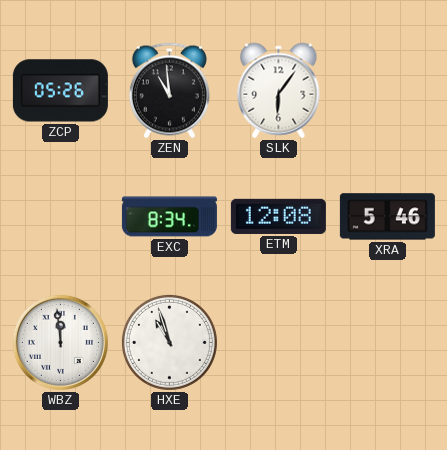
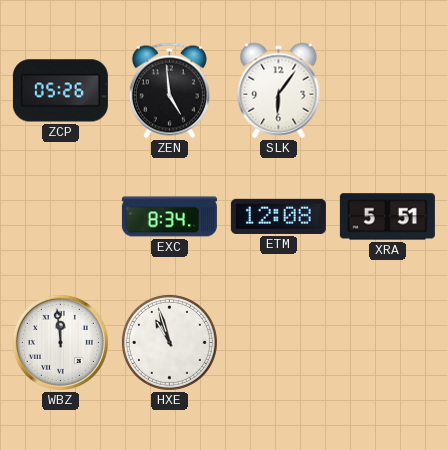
ZEN: 10:59 -> 4:59 (169, 91)
XRA: 5:46 -> 5:51 (387, 217)
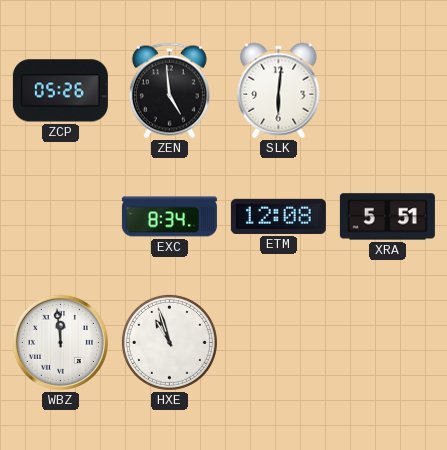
SLK: 6:06 -> 6:01 (279, 91)
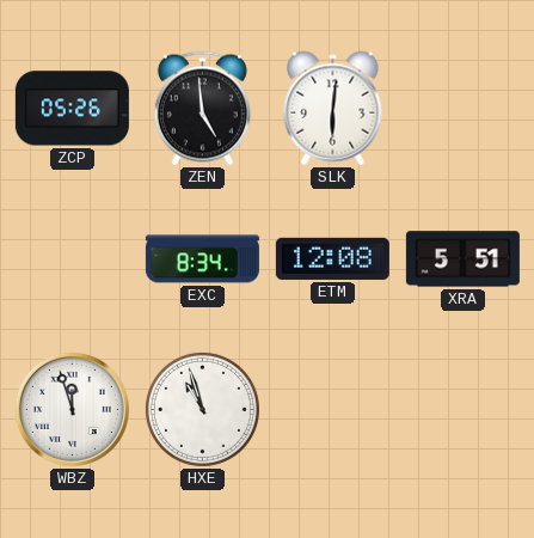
WBZ: 11:59 -> 11:57 (72, 409)
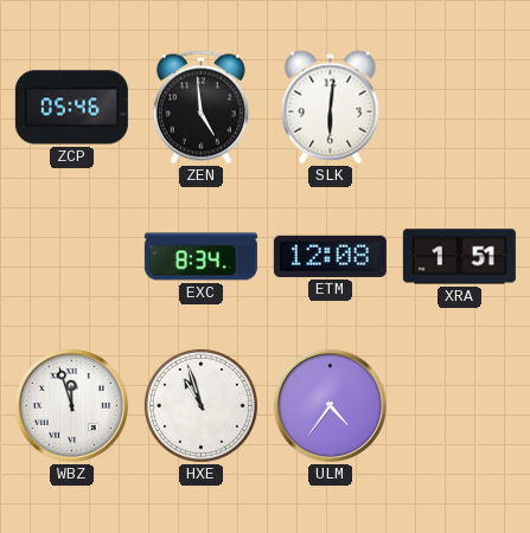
ZCP: 05:26 -> 05:46 (71, 108)
XRA: 5:51 -> 1:51 (459, 257)
ULM: none -> 4:36 (330, 405)
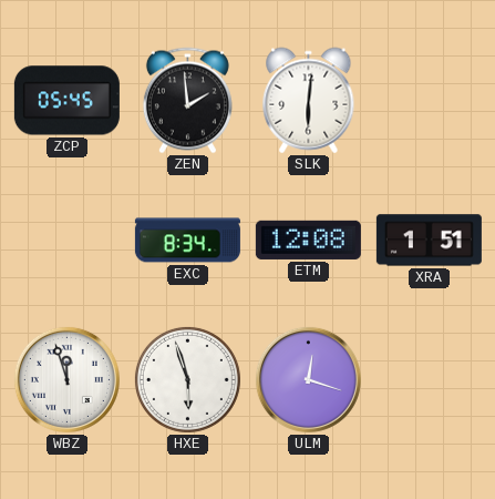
ZCP: 05:46 -> 05:45 (66, 101)
ZEN: 4:59 -> 1:59 (187, 101)
HXE: 10:57 -> 5:57 (187, 379)
ULM: 4:36 -> 12:18 (308, 379)
